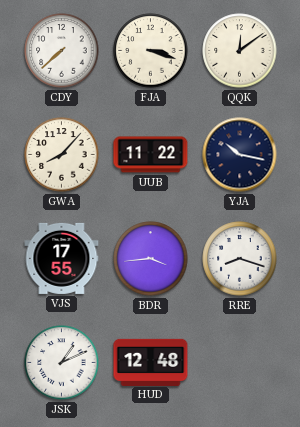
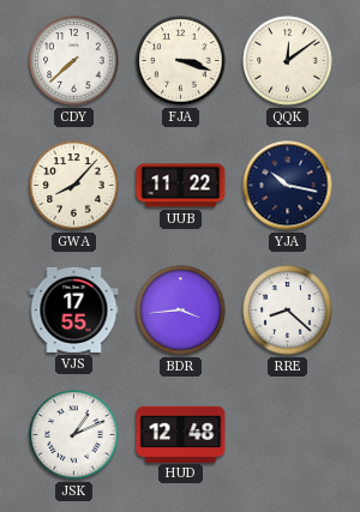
RRE: 8:18 -> 8:22 (288, 311)
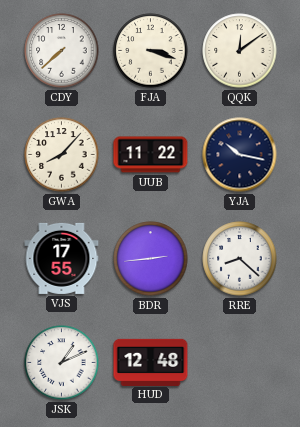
BDR: 3:44 -> 2:44 (151, 259)
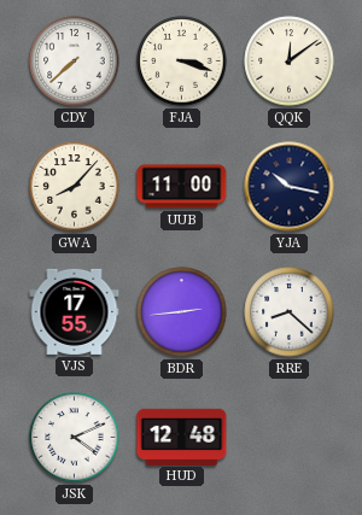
UUB: 11:22 -> 11:00 (182, 187)
JSK: 1:11 -> 4:11 (75, 438)
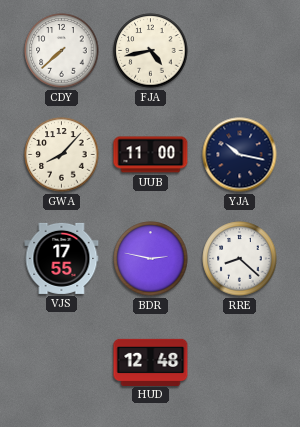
FJA: 3:18 -> 4:43 (151, 51)
QQK: 12:09 -> none (290, 62)
BDR: 2:44 -> 2:47 (151, 259)
JSK: 4:11 -> none (75, 438)
